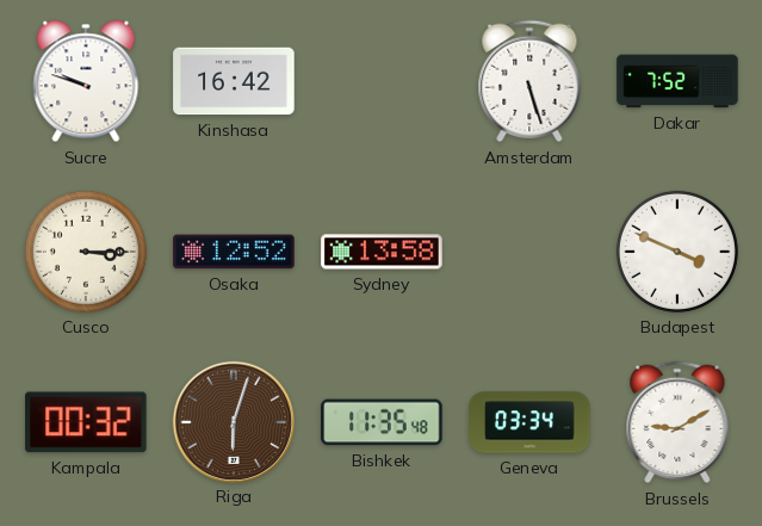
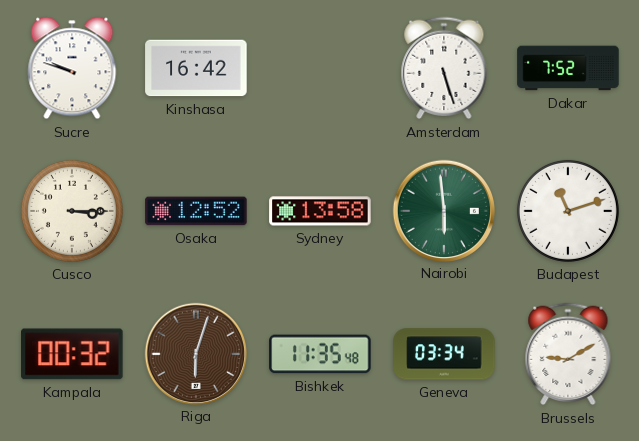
Nairobi: none -> 5:59 (443, 210)
Budapest: 3:49 -> 11:12 (568, 211)
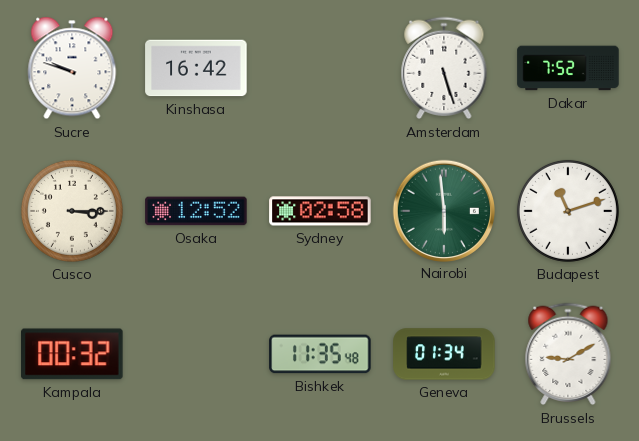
Sydney: 13:58 -> 02:58 (320, 211)
Riga: 6:03 -> none (195, 353)
Geneva: 03:34 -> 01:34 (444, 354)
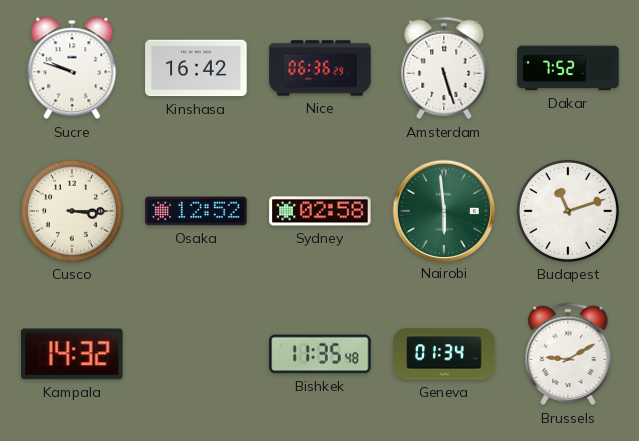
Nice: none -> 06:36 (320, 68)
Kampala: 00:32 -> 14:32 (72, 354)
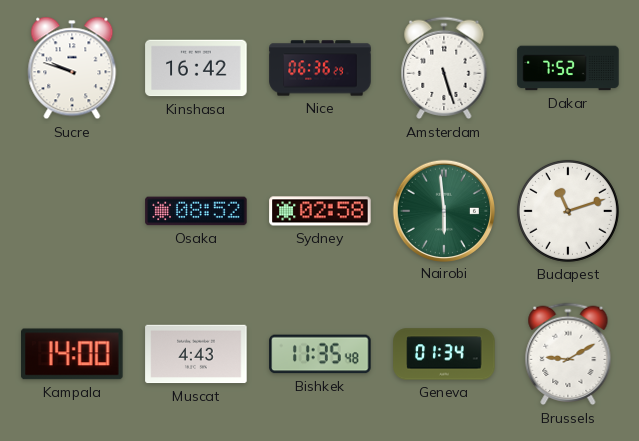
Cusco: 3:15 -> none (72, 211)
Osaka: 12:52 -> 08:52 (196, 211)
Kampala: 14:32 -> 14:00 (72, 354)
Muscat: none -> 4:43 (196, 354)
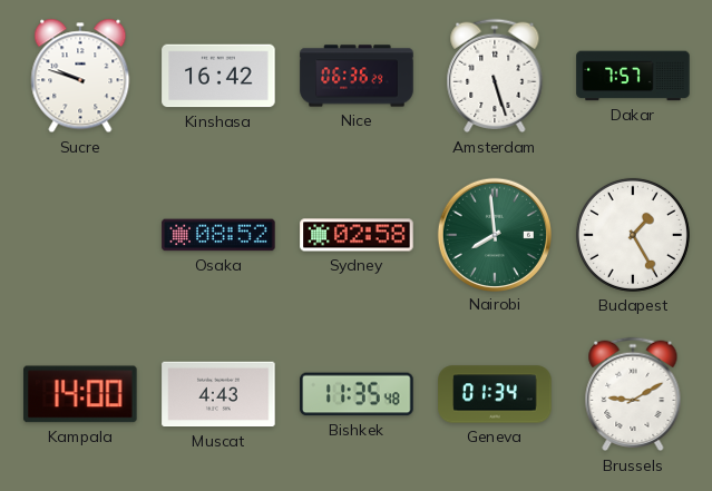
Dakar: 7:52 -> 7:57 (633, 76)
Nairobi: 5:59 -> 7:59 (494, 234)
Budapest: 11:12 -> 1:25 (633, 235)
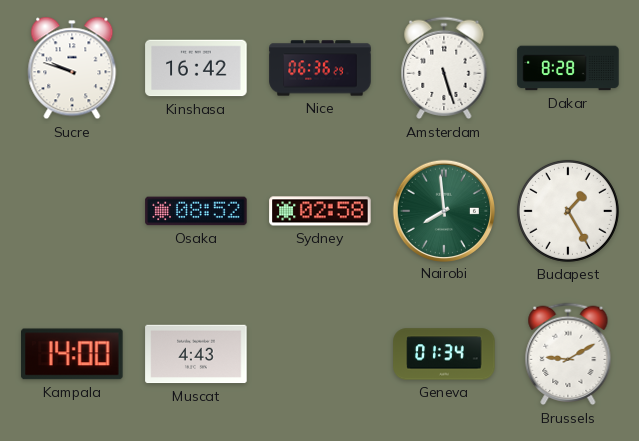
Dakar: 7:57 -> 8:28 (568, 68)
Bishkek: 11:35 -> none (357, 394)
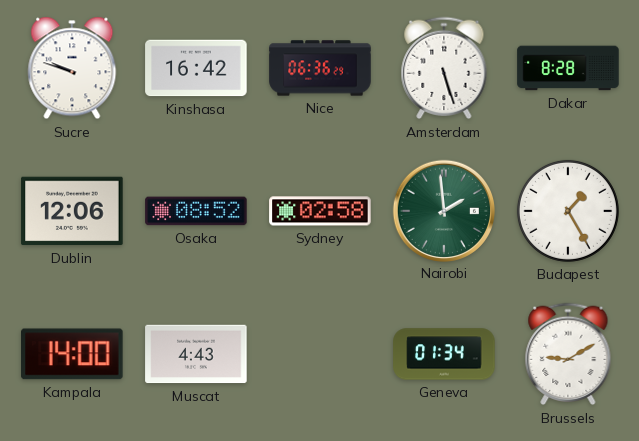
Dublin: none -> 12:06 (72, 211)
Nairobi: 7:59 -> 1:59 (443, 210)
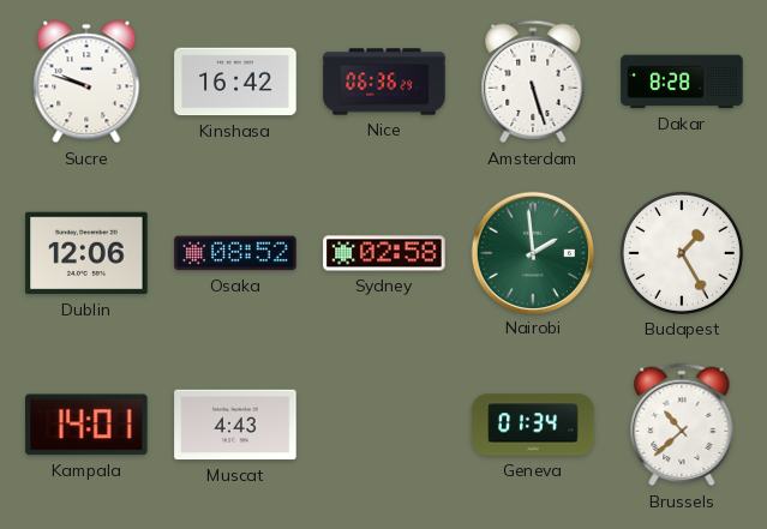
Kampala: 14:00 -> 14:01 (86, 425)
Brussels: 9:10 -> 10:38 (682, 425)
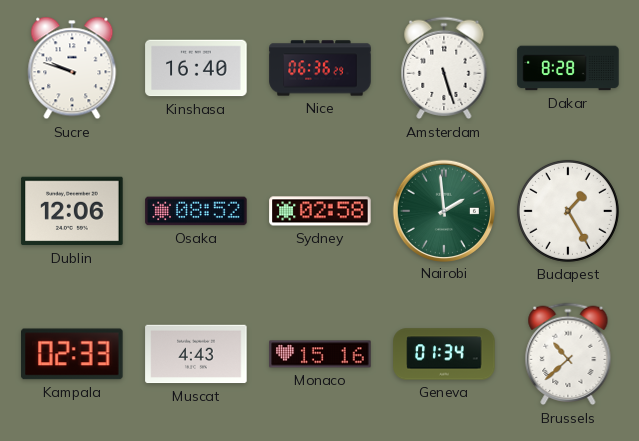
Kinshasa: 16:42 -> 16:40 (196, 68)
Kampala: 14:01 -> 02:33 (72, 354)
Monaco: none -> 15:16 (320, 354)
